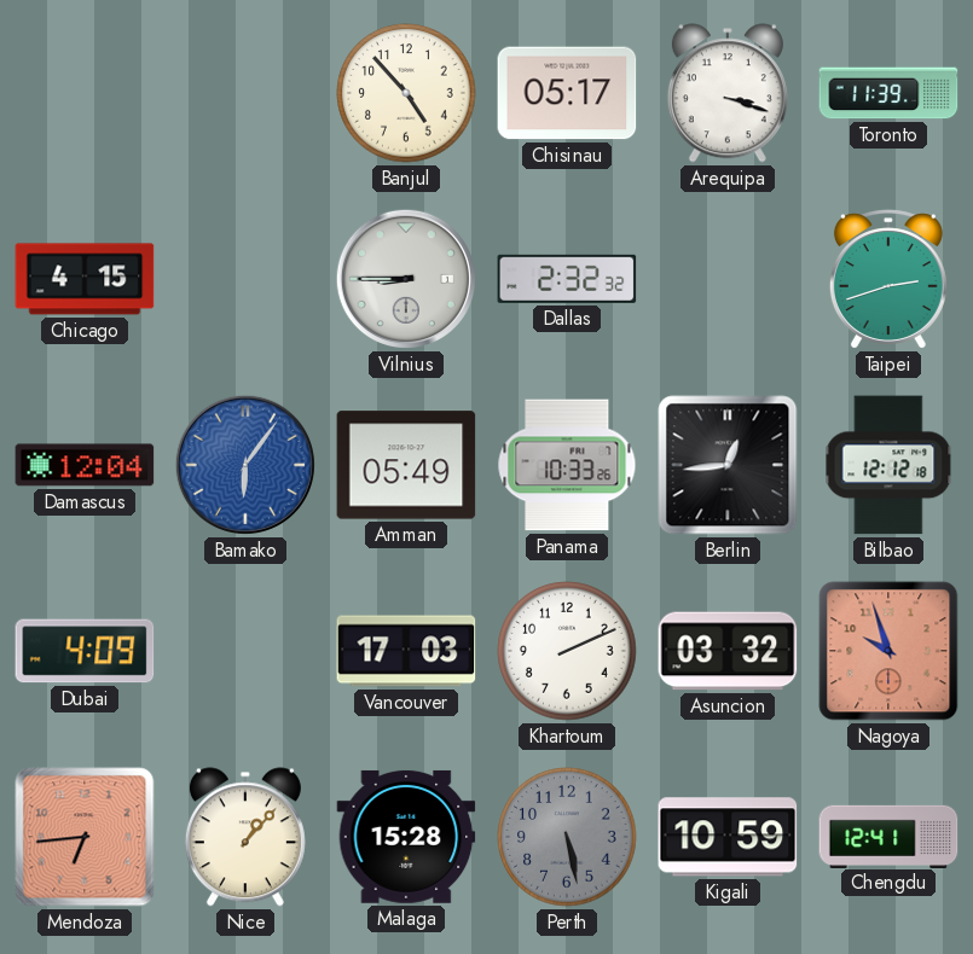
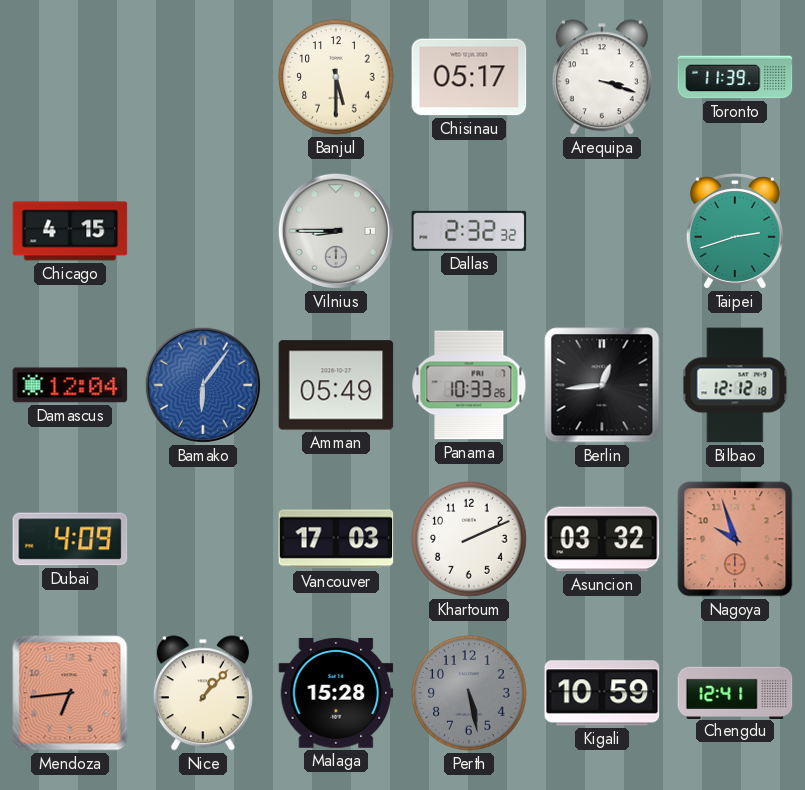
Banjul: 4:53 -> 5:30 (336, 77)
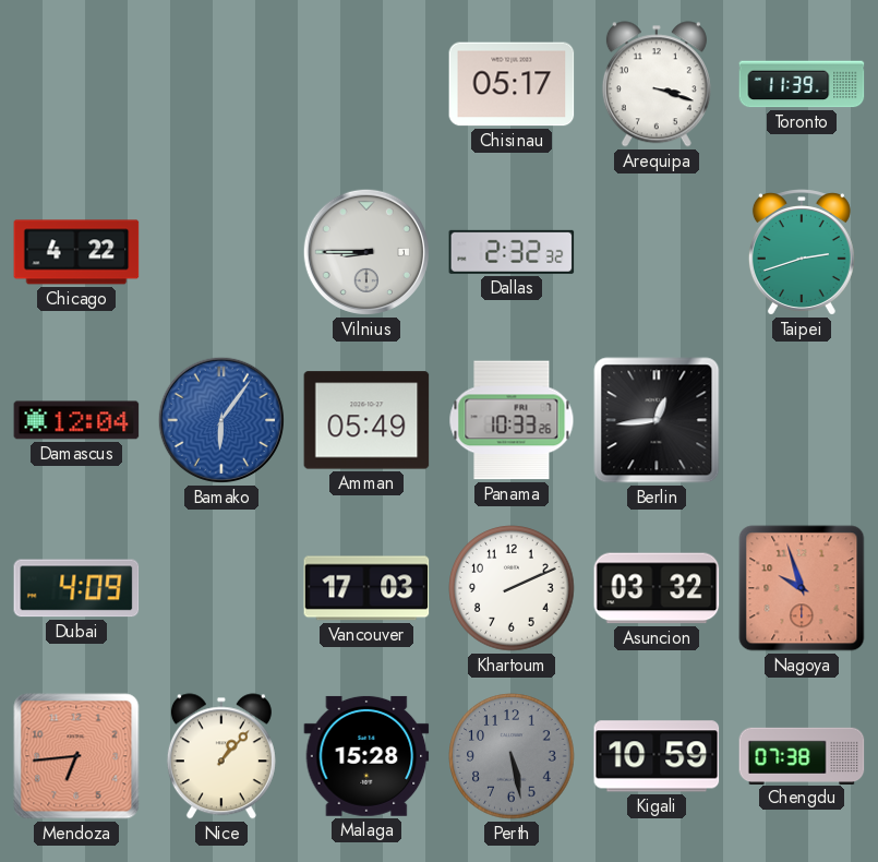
Banjul: 5:30 -> none (336, 77)
Chicago: 4:15 -> 4:22 (76, 252)
Bilbao: 12:12 -> none (735, 385)
Chengdu: 12:41 -> 07:38 (802, 755)
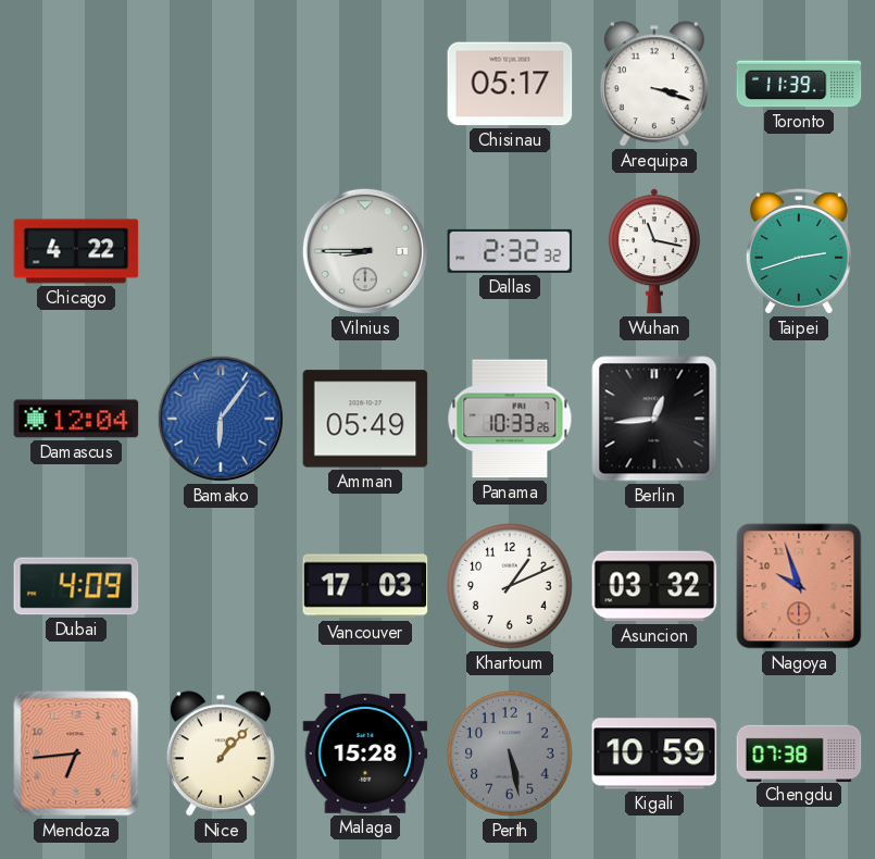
Wuhan: none -> 11:17 (654, 251)
Khartoum: 2:11 -> 1:11 (510, 586)
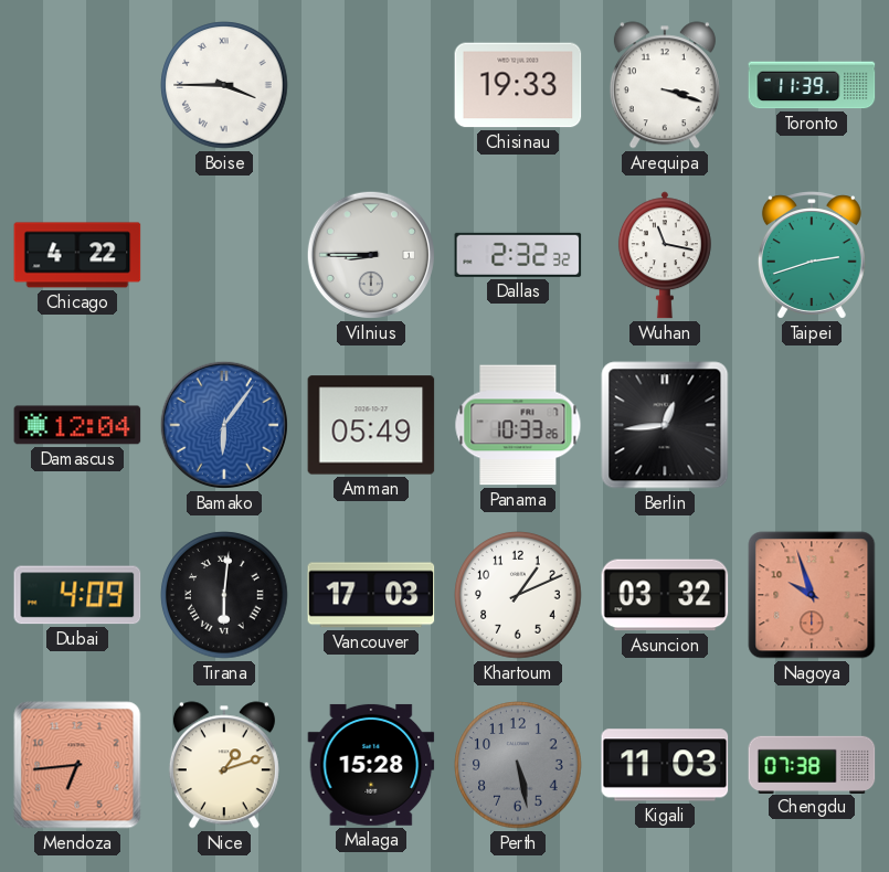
Boise: none -> 3:45 (224, 85)
Chisinau: 05:17 -> 19:33 (518, 85)
Tirana: none -> 6:01 (224, 595)
Nice: 1:07 -> 1:12 (224, 765)
Kigali: 10:59 -> 11:03 (665, 765)
